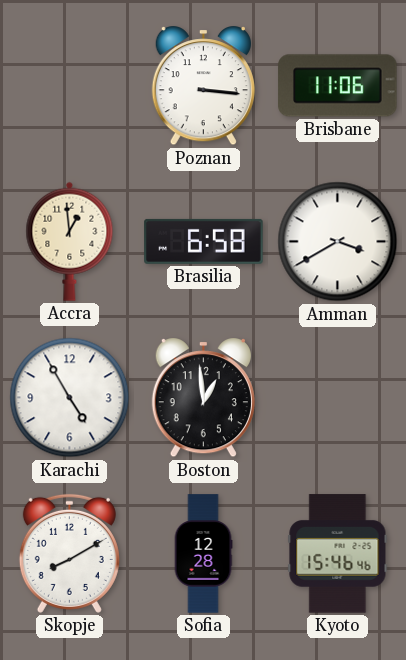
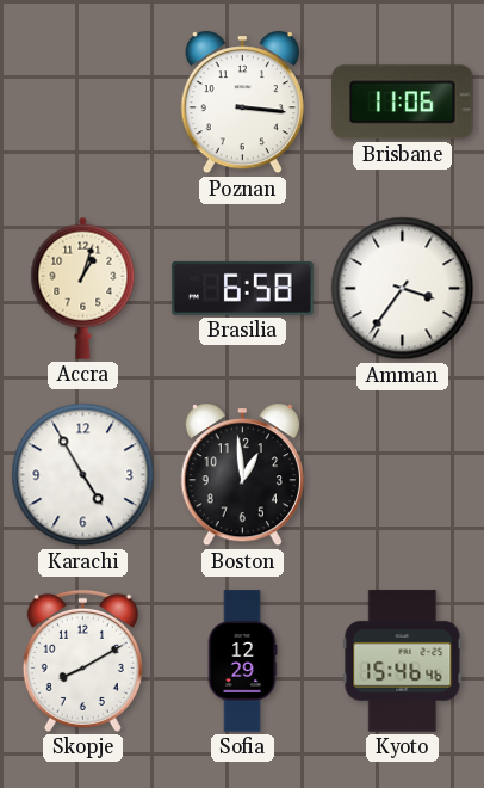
Accra: 12:59 -> 1:03 (83, 288)
Amman: 3:40 -> 3:36 (403, 289)
Sofia: 12:28 -> 12:29 (242, 661)
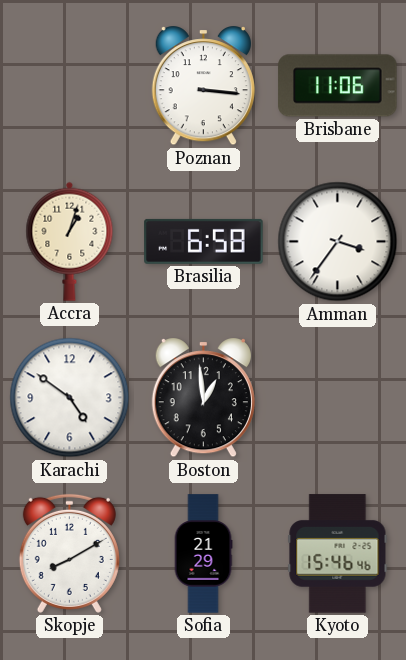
Karachi: 4:55 -> 4:51 (70, 398)
Sofia: 12:29 -> 21:29 (203, 554)
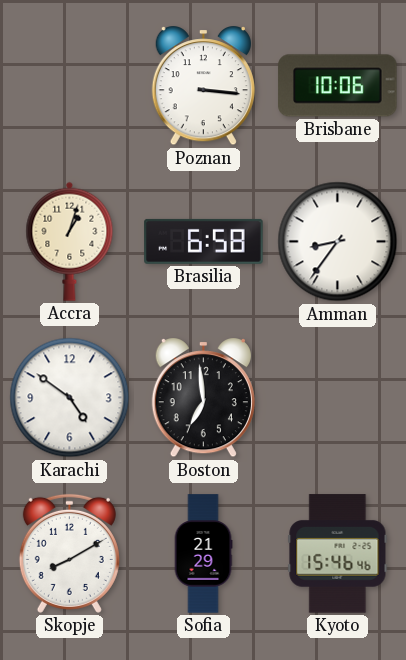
Brisbane: 11:06 -> 10:06 (338, 86)
Amman: 3:36 -> 8:36 (338, 242)
Boston: 12:59 -> 6:59 (203, 398)
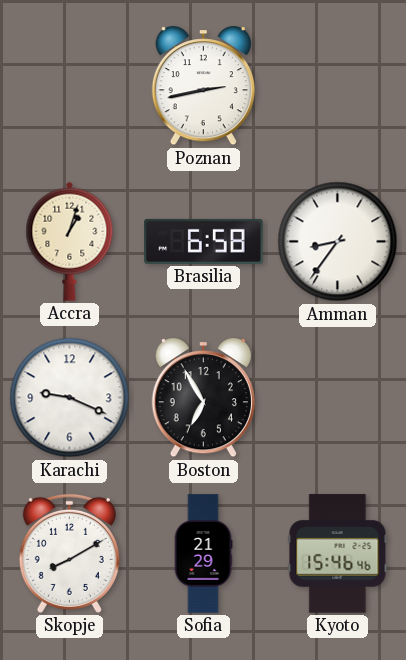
Poznan: 3:16 -> 2:43 (203, 86)
Brisbane: 10:06 -> none (338, 86)
Karachi: 4:51 -> 9:19 (70, 398)
Boston: 6:59 -> 6:55 (203, 398)
